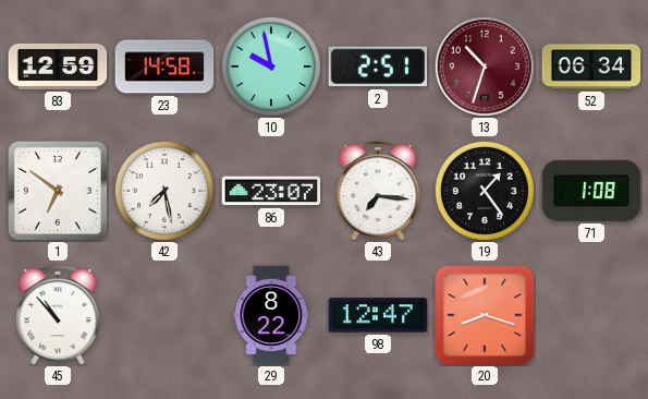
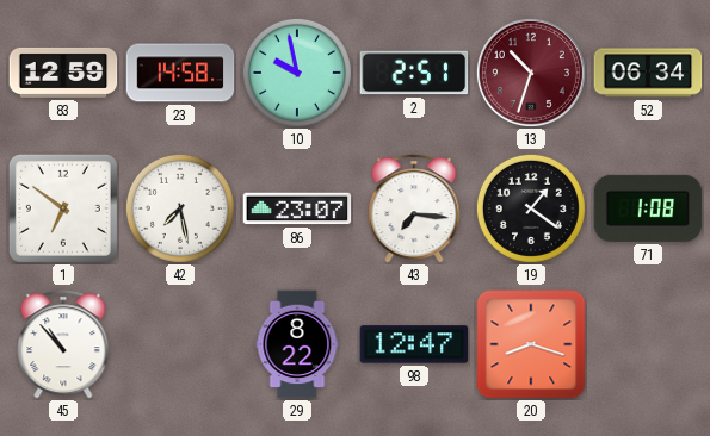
19: 1:24 -> 1:21 (531, 208)
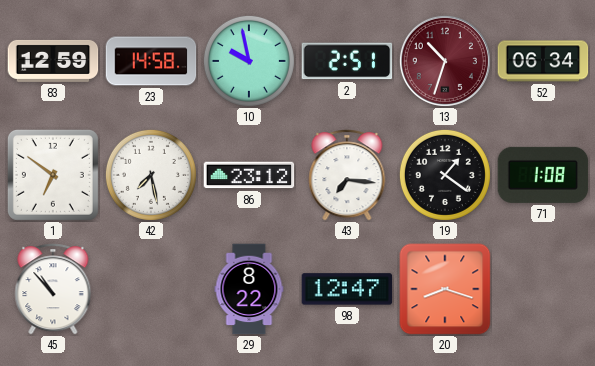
86: 23:07 -> 23:12 (249, 175)
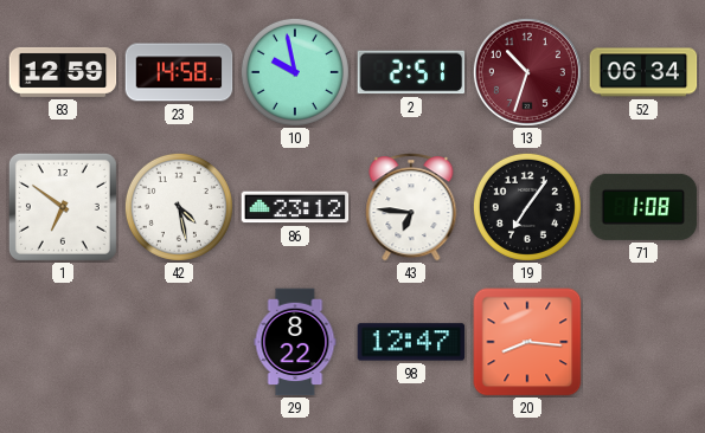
42: 7:28 -> 4:28 (179, 207)
43: 7:16 -> 6:46 (411, 207)
19: 1:21 -> 7:06 (527, 207)
45: 10:53 -> none (53, 289)
20: 8:18 -> 8:16 (527, 342)
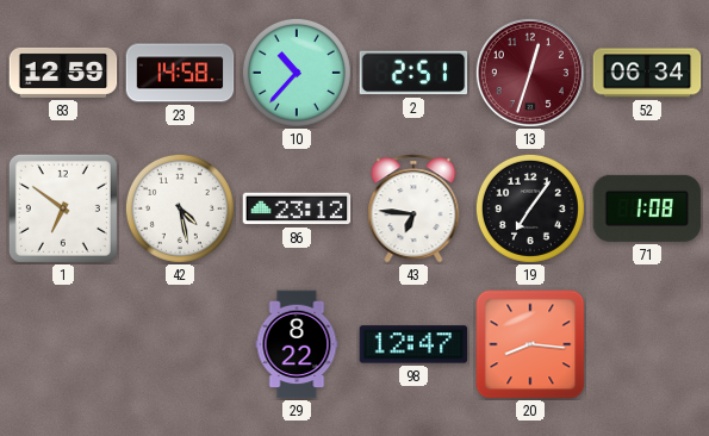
10: 9:58 -> 10:37 (297, 73)
13: 10:33 -> 12:33 (530, 73)
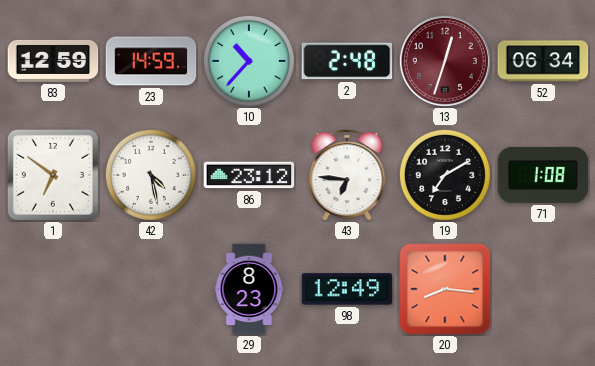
23: 14:58 -> 14:59 (151, 61)
2: 2:51 -> 2:48 (347, 61)
19: 7:06 -> 7:10 (445, 175)
29: 8:22 -> 8:23 (249, 289)
98: 12:47 -> 12:49 (347, 289)
